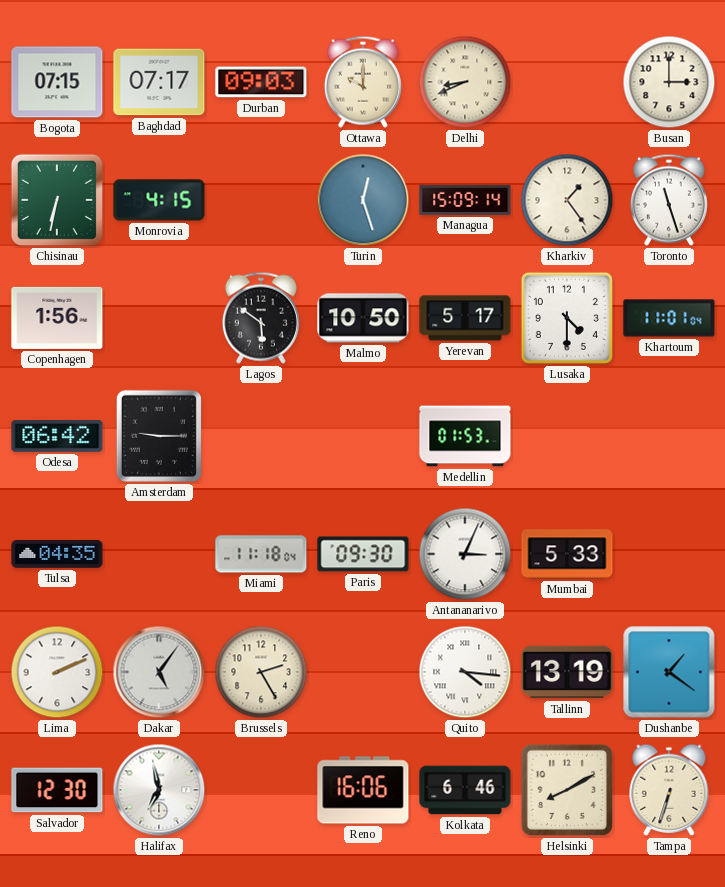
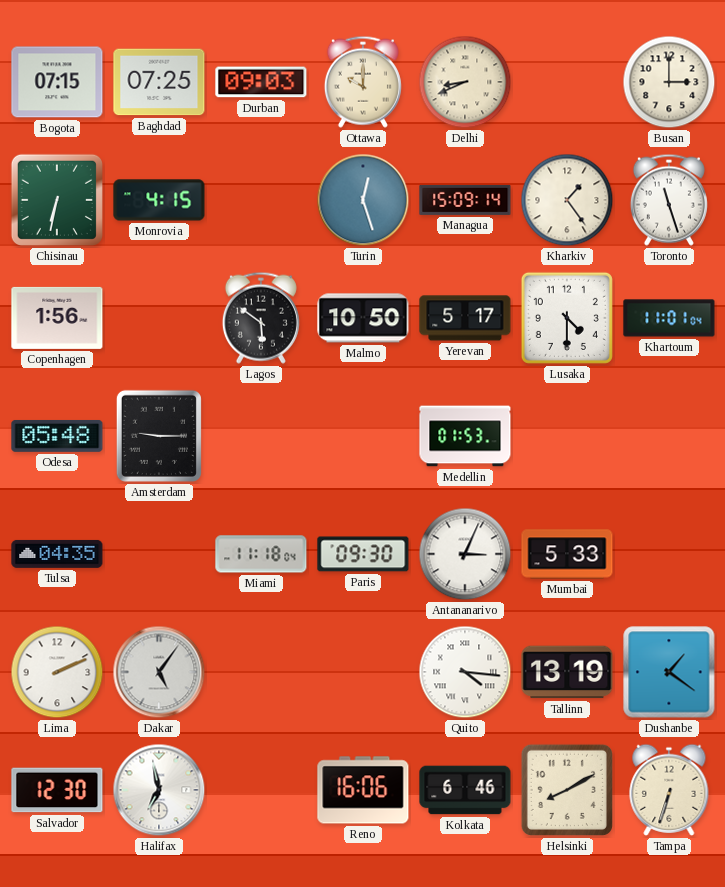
Baghdad: 07:17 -> 07:25 (159, 82)
Odesa: 06:42 -> 05:48 (57, 436)
Brussels: 2:25 -> none (261, 672)
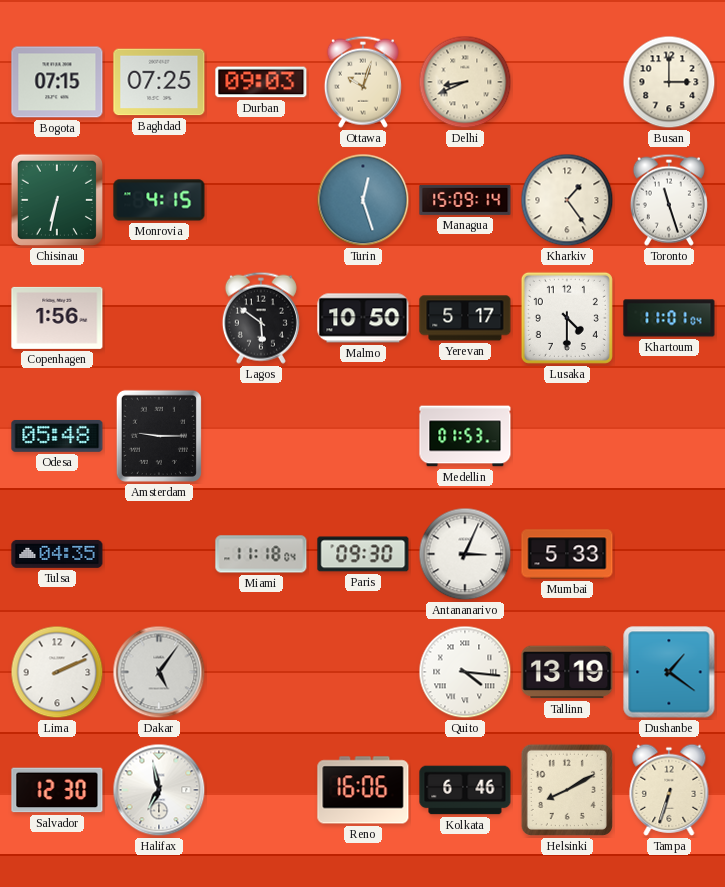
Ottawa: 10:00 -> 10:03 (363, 82)
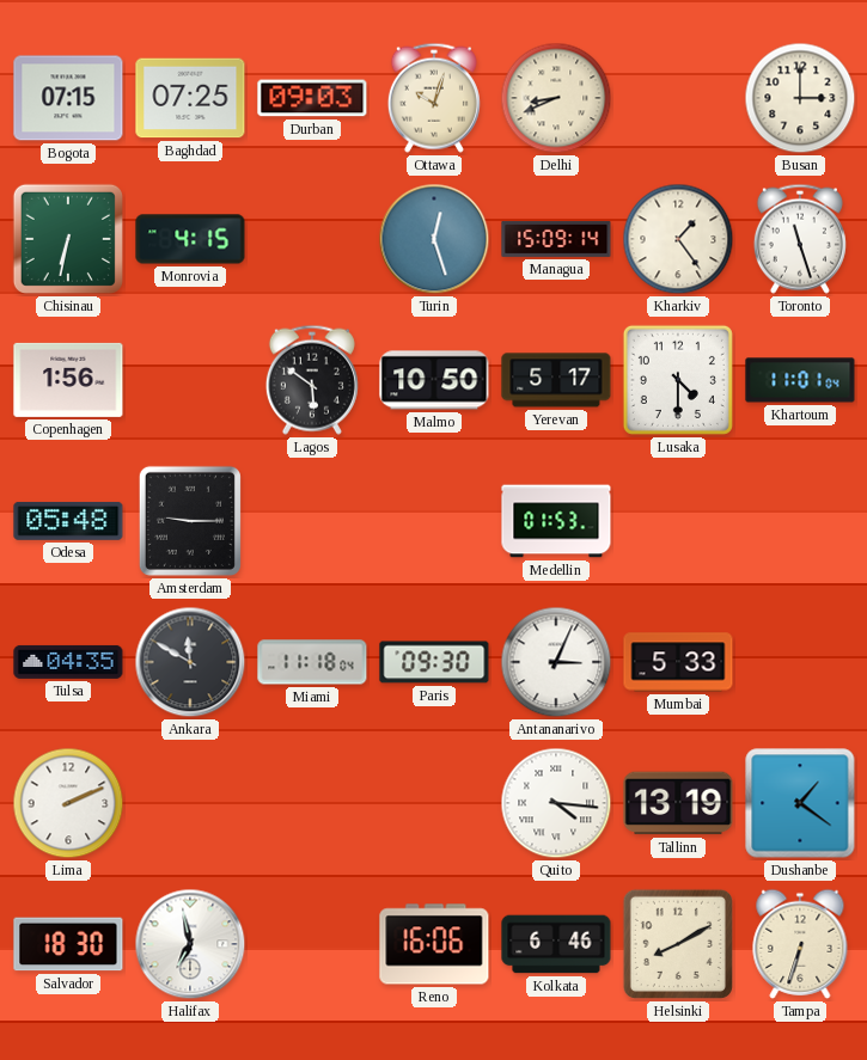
Ankara: none -> 11:50 (190, 662)
Dakar: 5:06 -> none (159, 672)
Salvador: 12:30 -> 18:30 (68, 944)
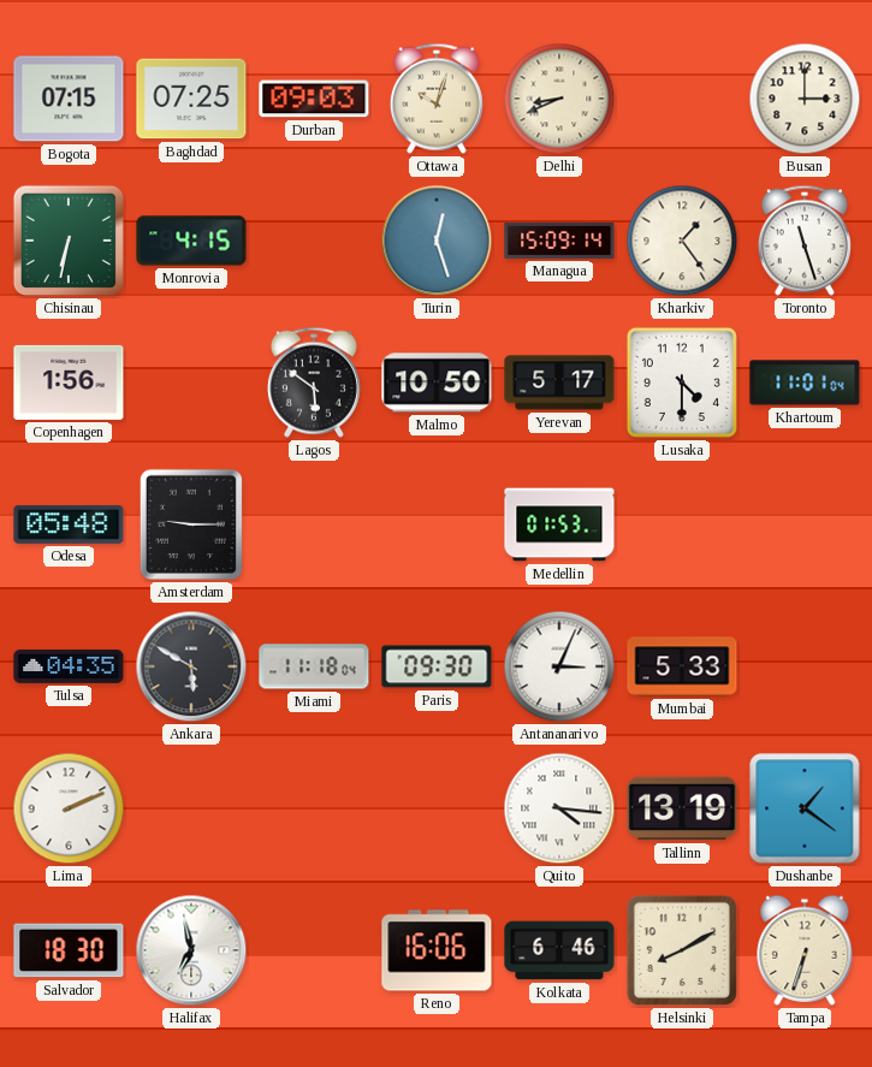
Ankara: 11:50 -> 5:50 (191, 666)
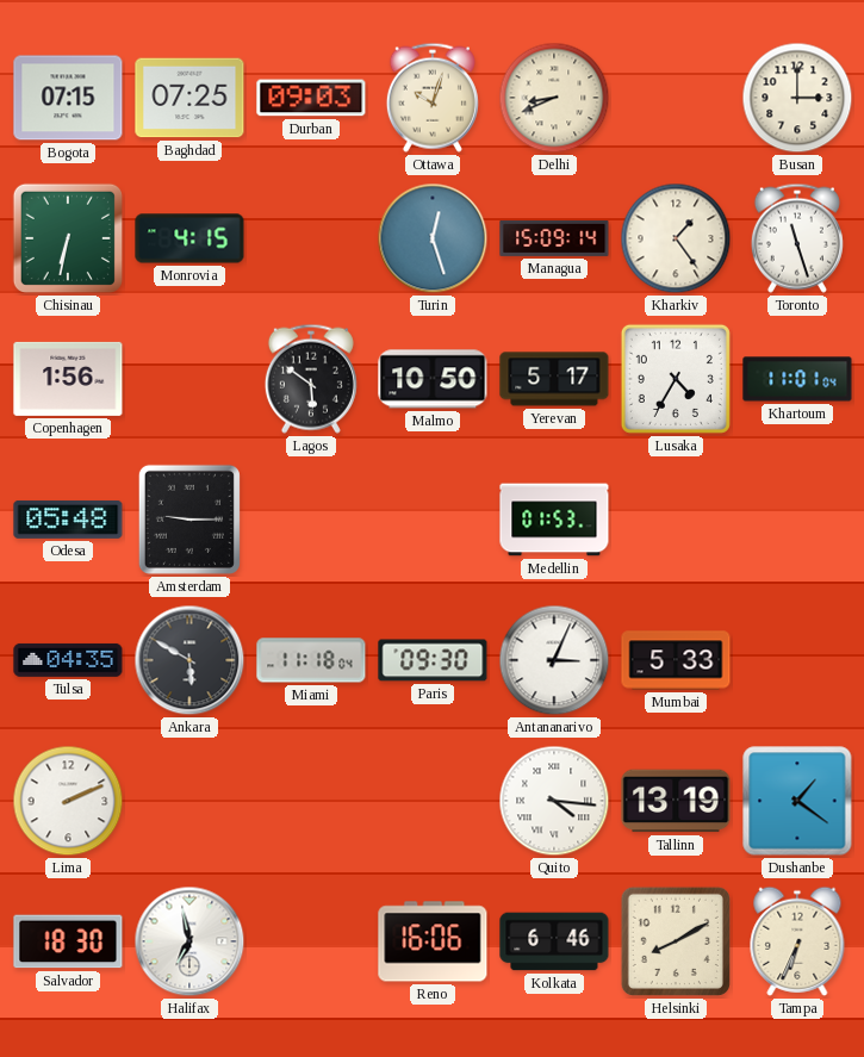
Lusaka: 4:30 -> 4:35 (676, 379)
Tampa: 6:33 -> 6:34 (797, 941)
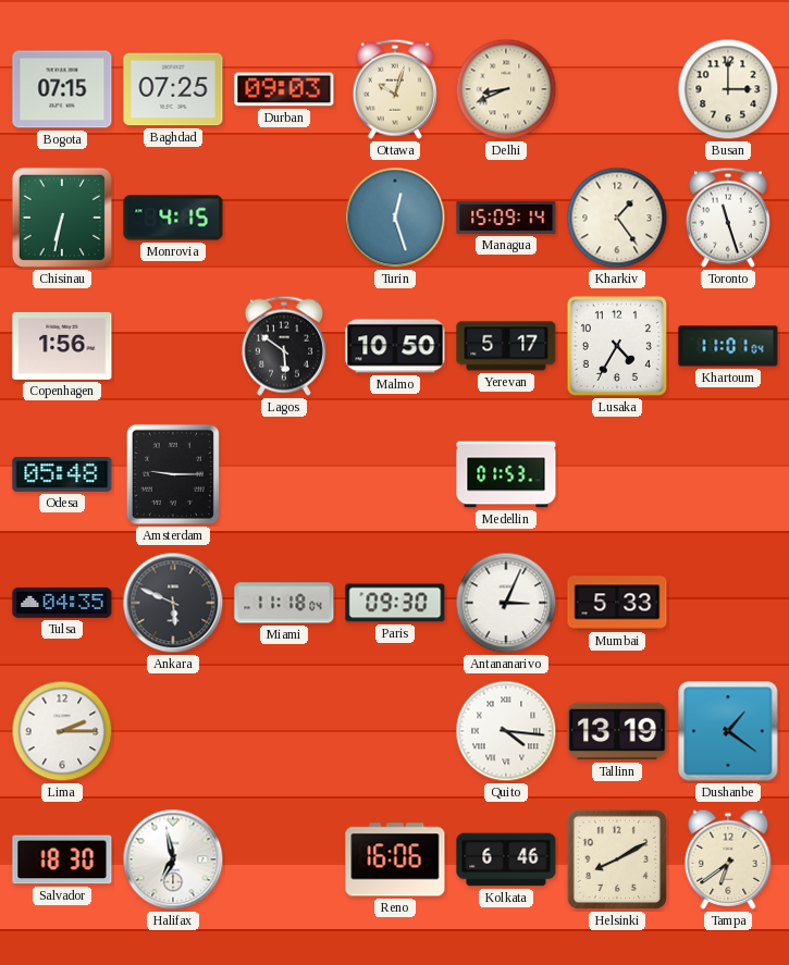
Ankara: 5:50 -> 5:49 (173, 603)
Lima: 2:11 -> 2:15 (62, 731)
Tampa: 6:34 -> 6:39 (728, 859)
